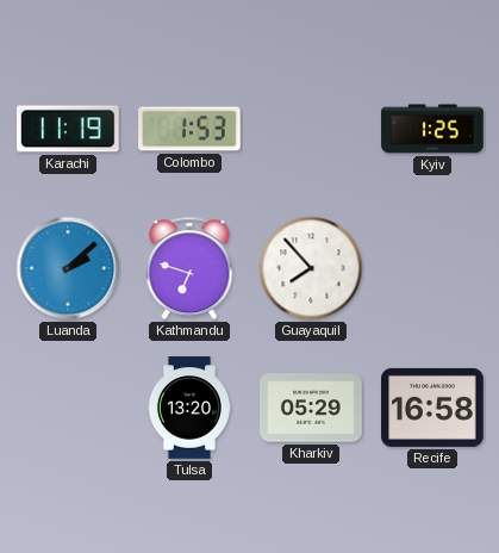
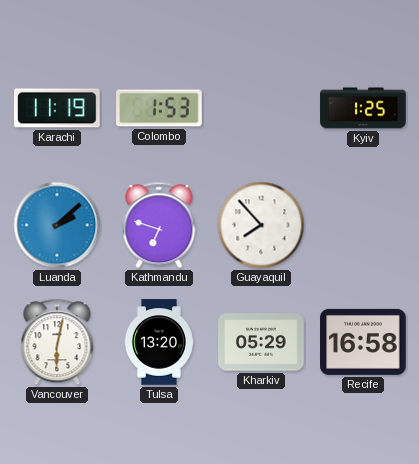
Vancouver: none -> 6:02 (57, 342)
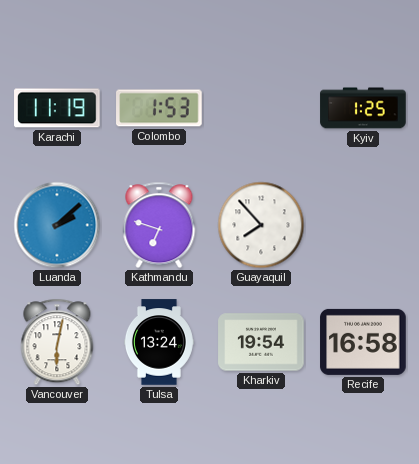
Tulsa: 13:20 -> 13:24 (159, 342)
Kharkiv: 05:29 -> 19:54 (261, 342)
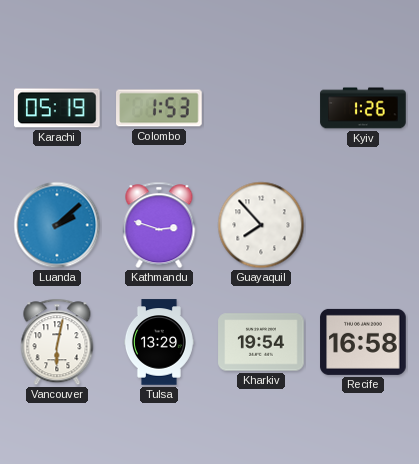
Karachi: 11:19 -> 05:19 (57, 108)
Kyiv: 1:25 -> 1:26 (363, 108)
Kathmandu: 6:48 -> 2:48 (159, 225)
Tulsa: 13:24 -> 13:29 (159, 342)
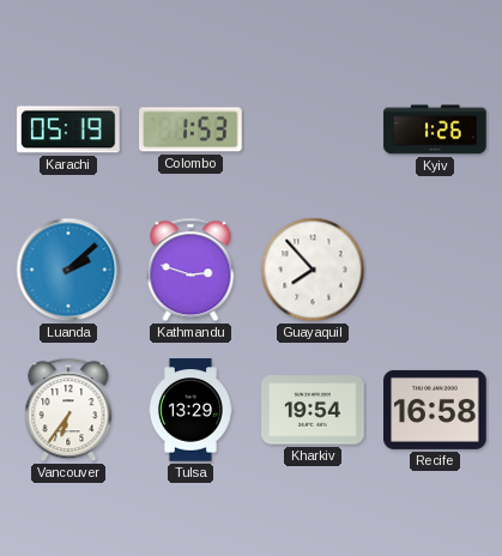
Vancouver: 6:02 -> 6:36 (68, 410)
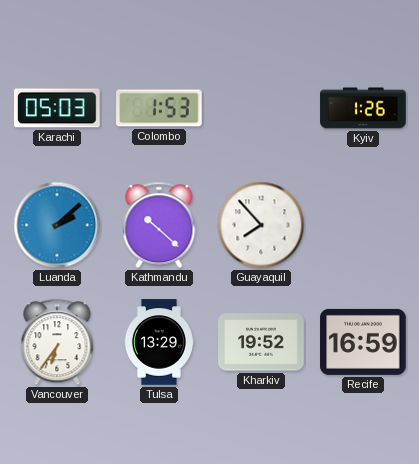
Karachi: 05:19 -> 05:03 (57, 108)
Kathmandu: 2:48 -> 10:22 (159, 225)
Kharkiv: 19:54 -> 19:52 (261, 342)
Recife: 16:58 -> 16:59 (363, 342)
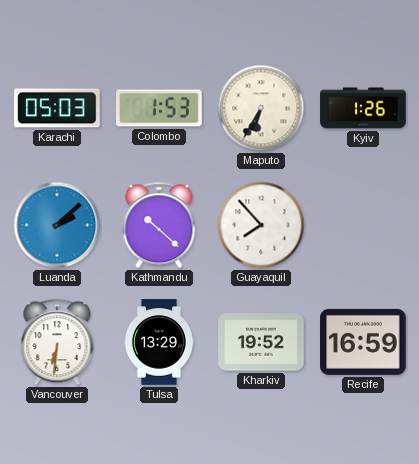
Maputo: none -> 6:35 (261, 108)
Vancouver: 6:36 -> 6:31 (57, 342)
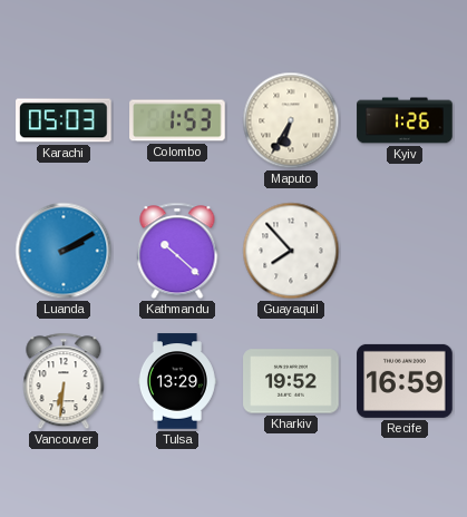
Luanda: 2:08 -> 2:10 (64, 251)
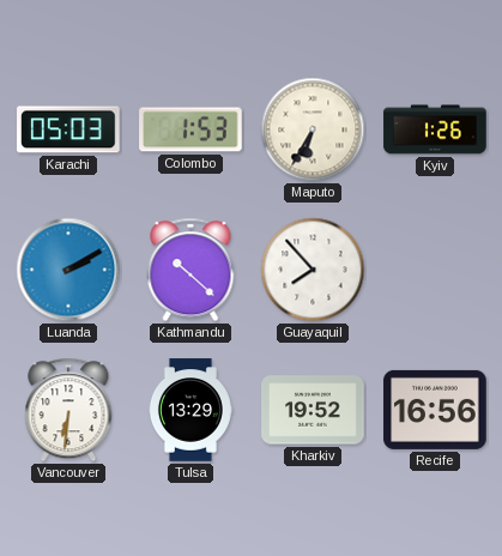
Recife: 16:59 -> 16:56 (435, 410)
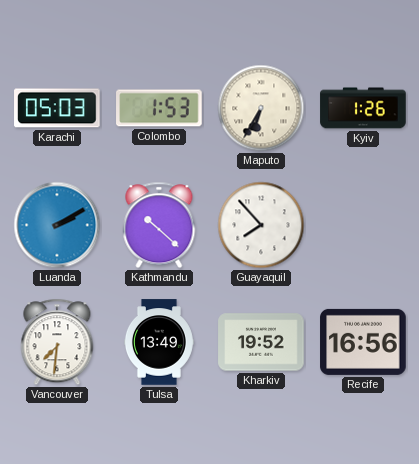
Vancouver: 6:31 -> 7:31 (57, 342)
Tulsa: 13:29 -> 13:49 (159, 342)
